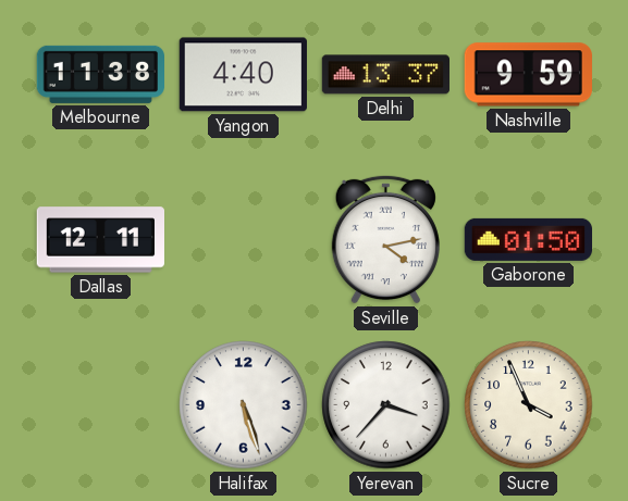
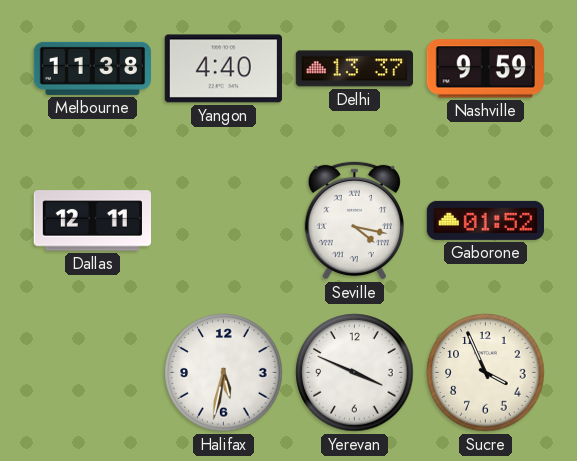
Seville: 4:13 -> 4:17 (354, 220)
Gaborone: 01:50 -> 01:52 (485, 220)
Halifax: 5:27 -> 5:32 (224, 373)
Yerevan: 3:37 -> 3:49 (355, 373)
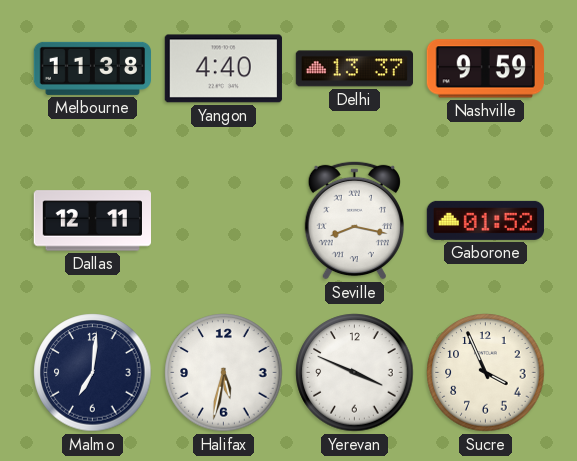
Seville: 4:17 -> 8:17 (354, 220)
Malmo: none -> 7:01 (93, 373)
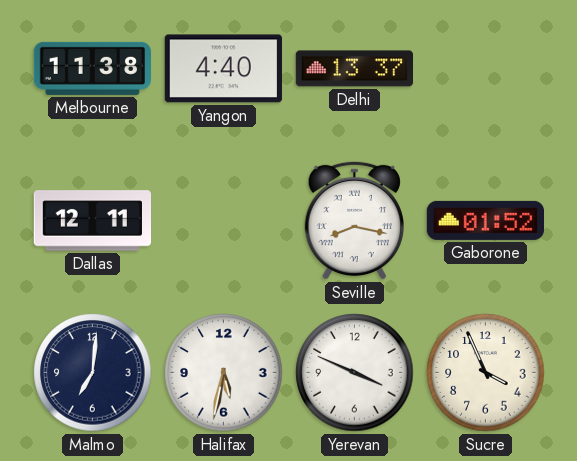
Nashville: 9:59 -> none (485, 69)
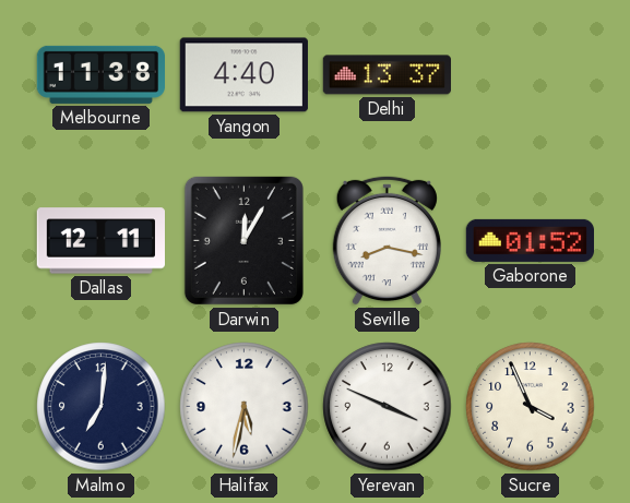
Darwin: none -> 12:05 (243, 240)
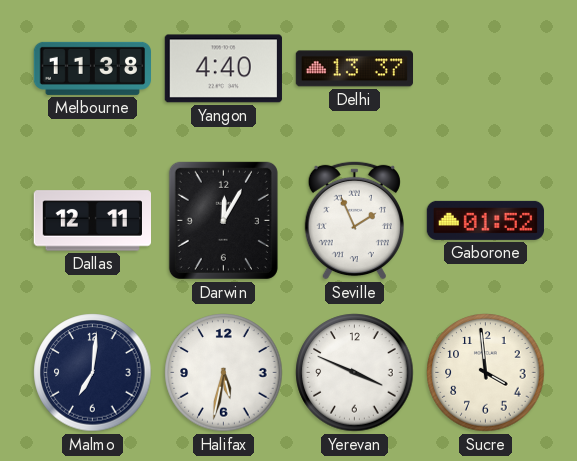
Seville: 8:17 -> 1:56 (354, 220)
Sucre: 3:56 -> 3:59 (486, 373)
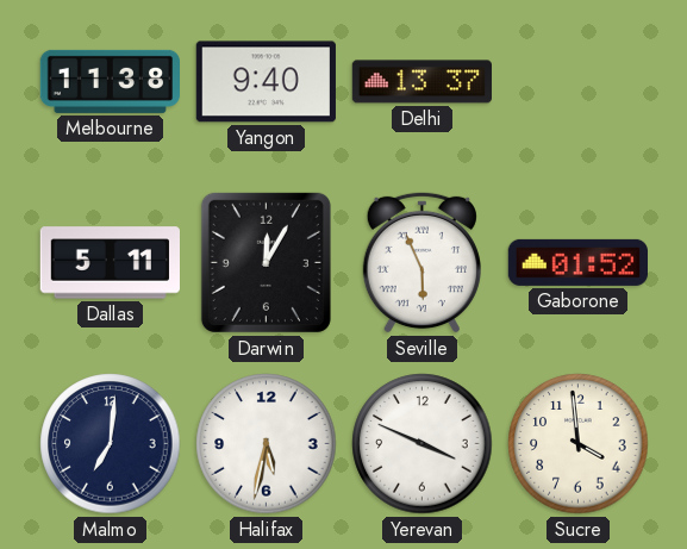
Yangon: 4:40 -> 9:40 (266, 82)
Dallas: 12:11 -> 5:11 (110, 263)
Seville: 1:56 -> 5:56 (421, 262)
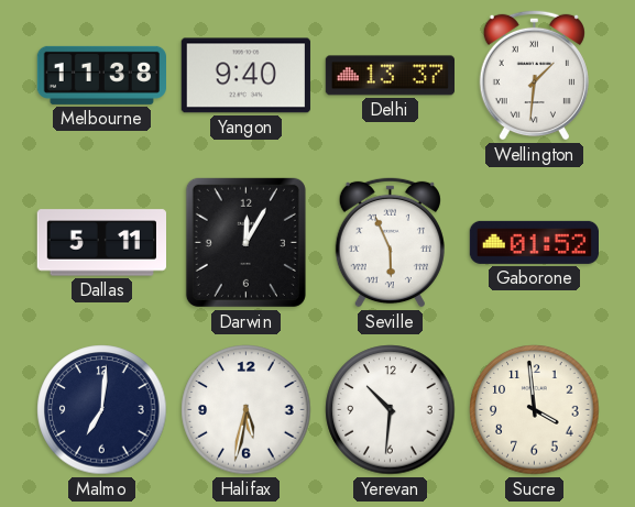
Wellington: none -> 1:31 (534, 75)
Yerevan: 3:49 -> 10:31 (391, 410)
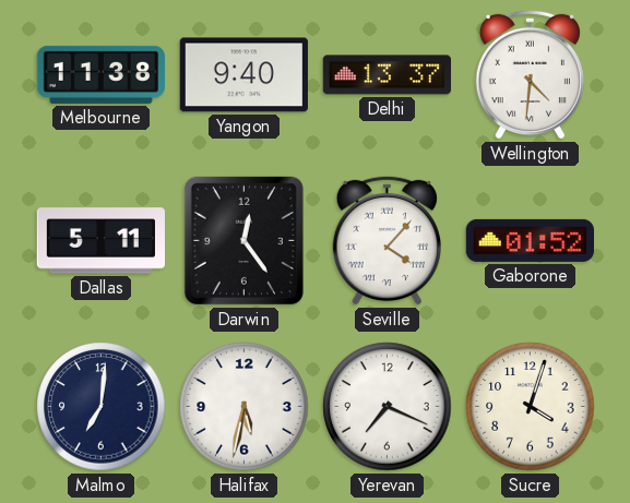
Wellington: 1:31 -> 4:31 (530, 74)
Darwin: 12:05 -> 12:24 (243, 240)
Seville: 5:56 -> 4:07 (387, 240)
Yerevan: 10:31 -> 7:19 (388, 407)
Sucre: 3:59 -> 4:03 (531, 407)
